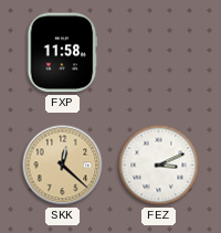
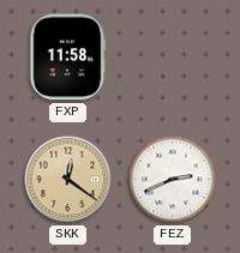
SKK: 12:22 -> 12:21 (68, 180)
FEZ: 3:11 -> 2:41 (173, 180)
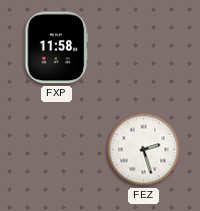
SKK: 12:21 -> none (68, 180)
FEZ: 2:41 -> 2:27 (144, 150)
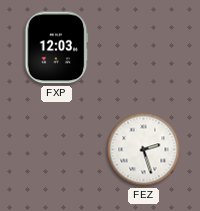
FXP: 11:58 -> 12:03 (57, 48)
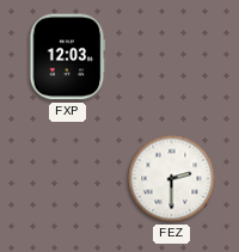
FEZ: 2:27 -> 2:30 (172, 179)
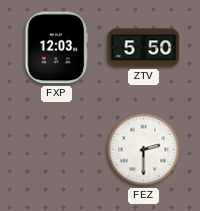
ZTV: none -> 5:50 (144, 48)
